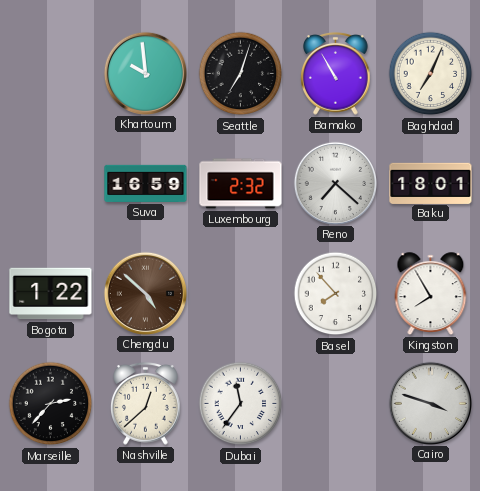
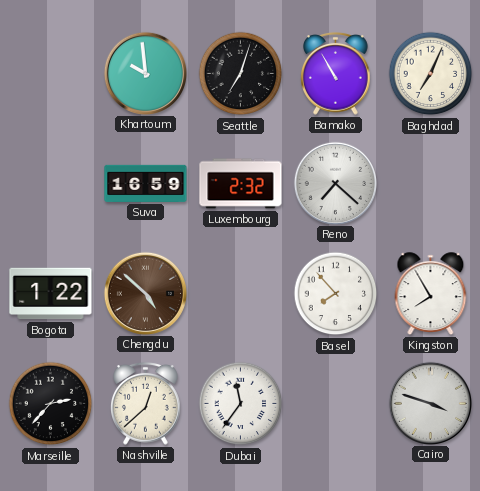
Baku: 18:01 -> none (431, 183)
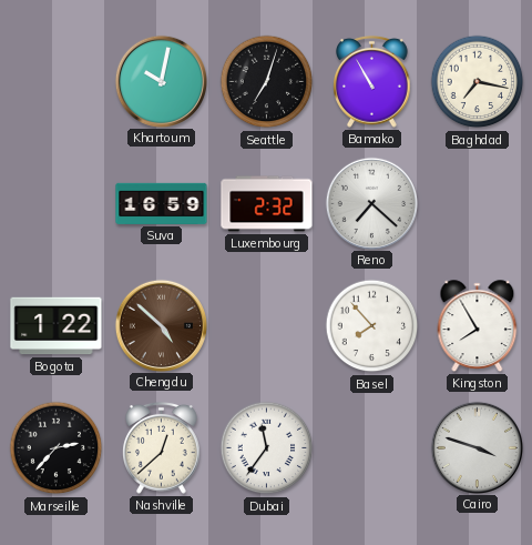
Khartoum: 9:59 -> 10:02 (161, 81)
Baghdad: 7:04 -> 7:17 (478, 82)
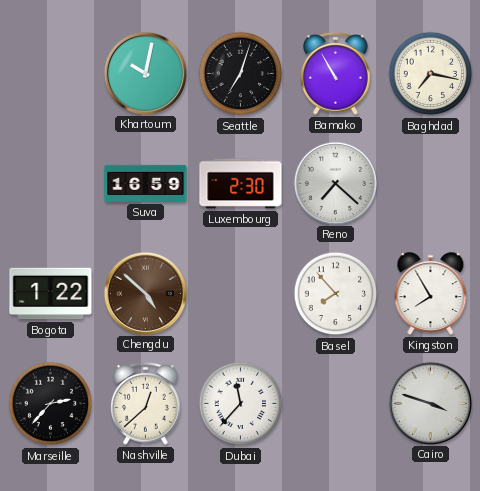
Luxembourg: 2:32 -> 2:30 (241, 184)
Dubai: 11:36 -> 11:37 (241, 404)
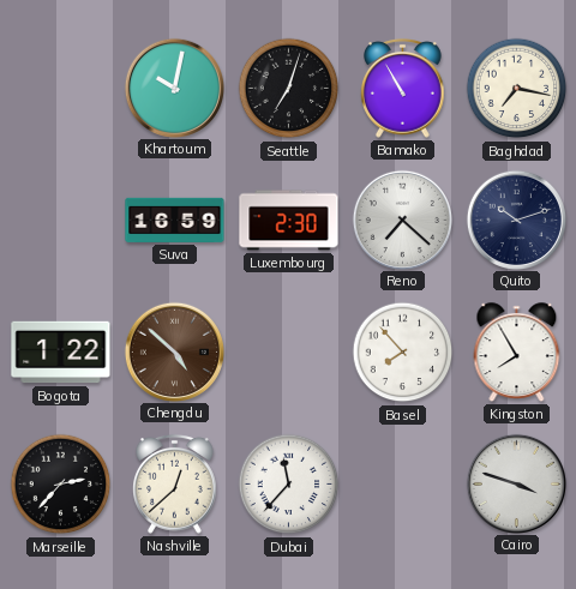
Quito: none -> 10:12 (516, 220)
